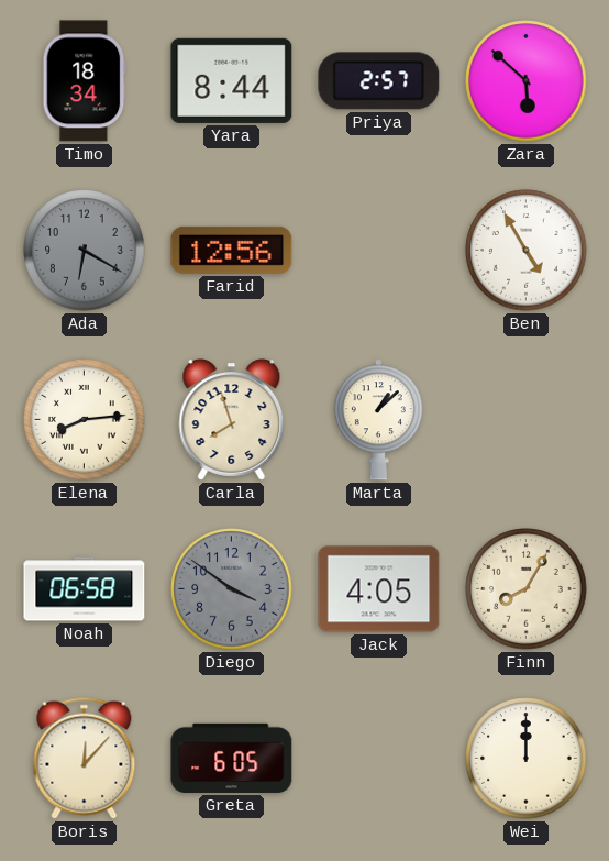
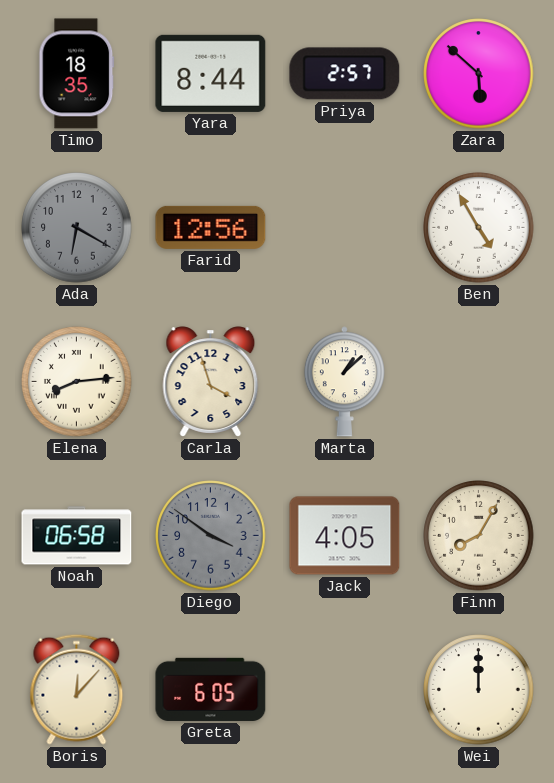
Timo: 18:34 -> 18:35 (77, 74)
Carla: 7:57 -> 3:57 (211, 382)
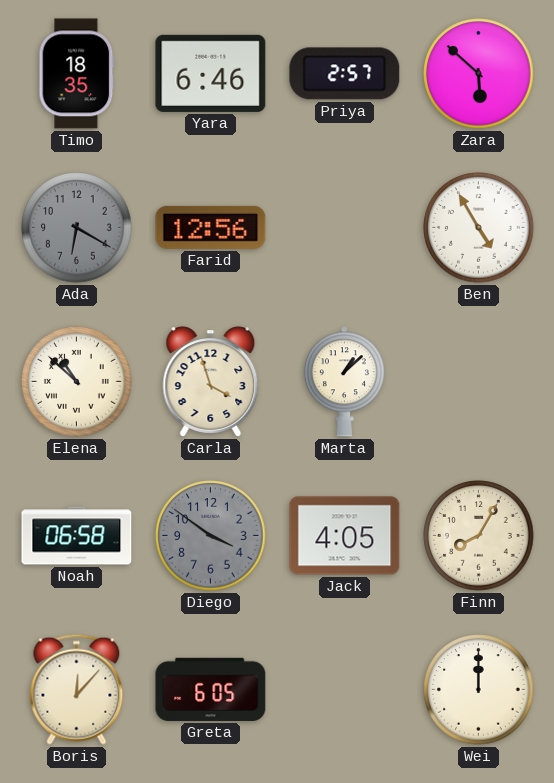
Yara: 8:44 -> 6:46 (211, 73)
Elena: 8:14 -> 10:52 (77, 382)
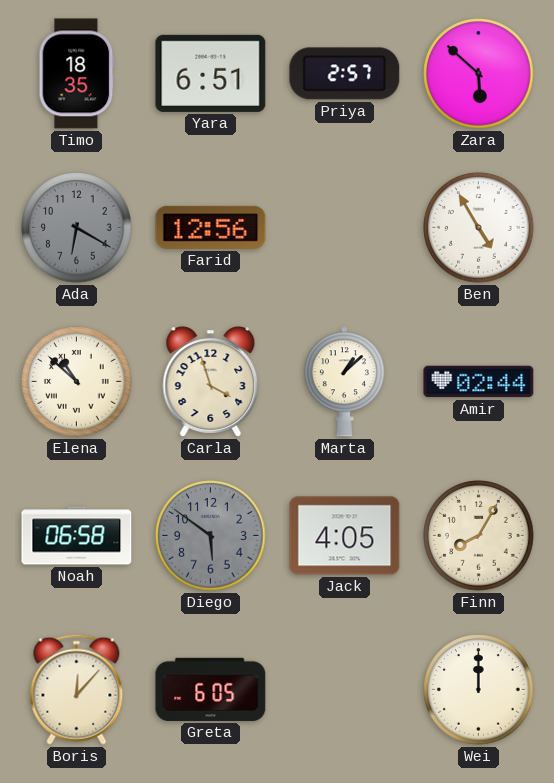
Yara: 6:46 -> 6:51 (211, 73)
Amir: none -> 02:44 (479, 382)
Diego: 3:51 -> 5:51 (211, 536)
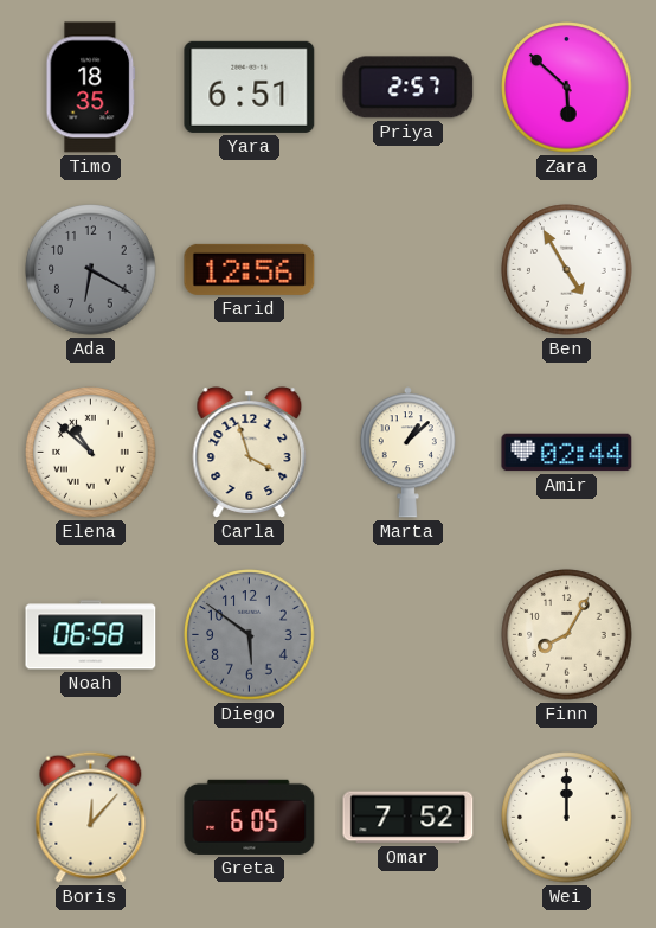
Jack: 4:05 -> none (345, 536)
Omar: none -> 7:52 (409, 818)
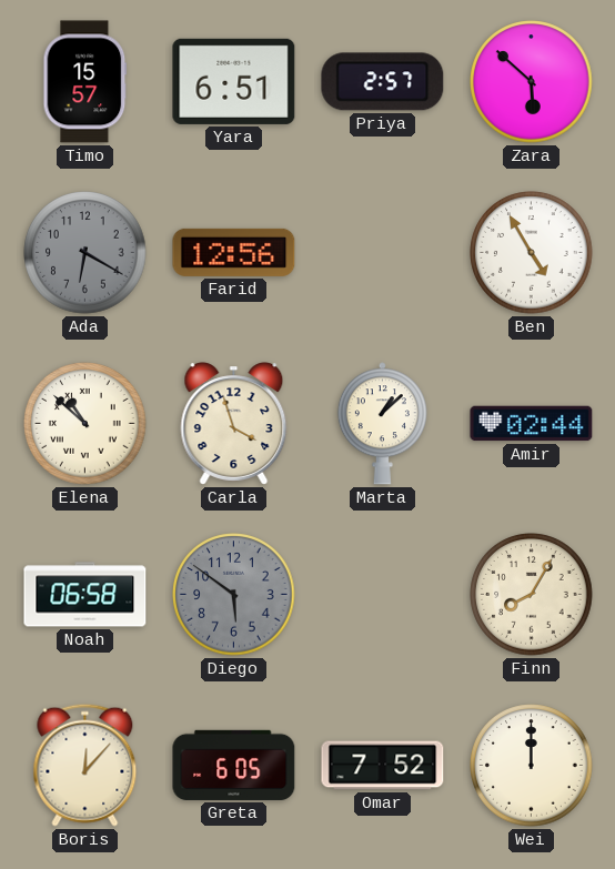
Timo: 18:35 -> 15:57 (85, 82)
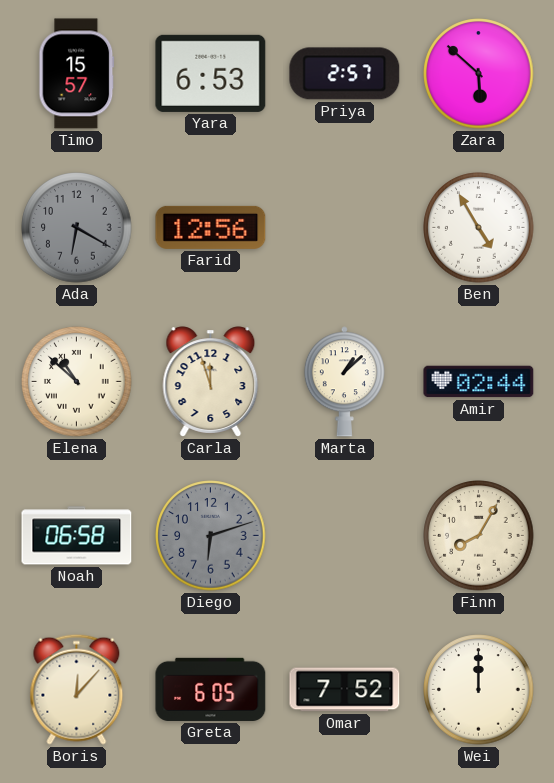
Yara: 6:51 -> 6:53 (211, 73)
Carla: 3:57 -> 11:57 (211, 382)
Diego: 5:51 -> 6:12 (211, 536)
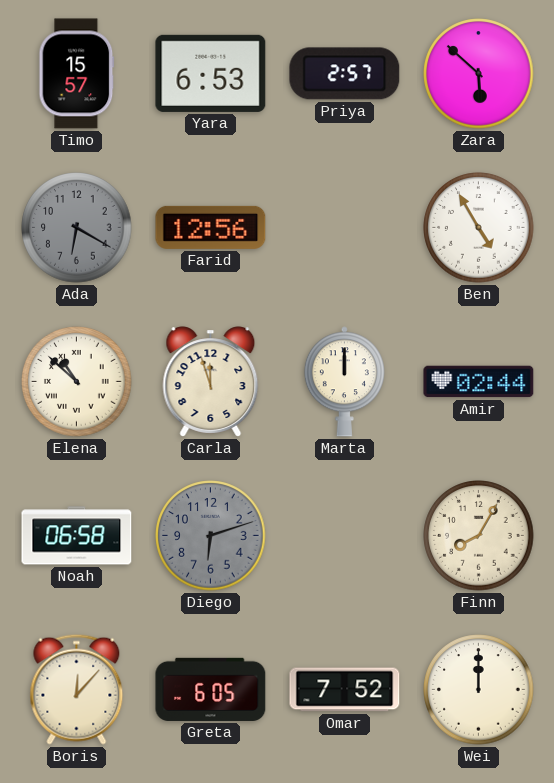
Marta: 1:08 -> 12:00 (344, 382)
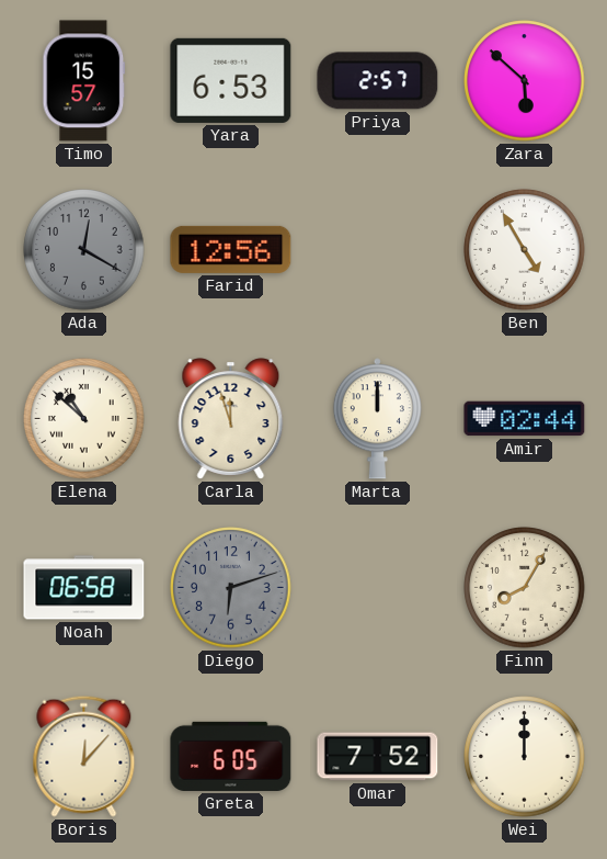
Ada: 6:20 -> 12:20 (84, 250)
